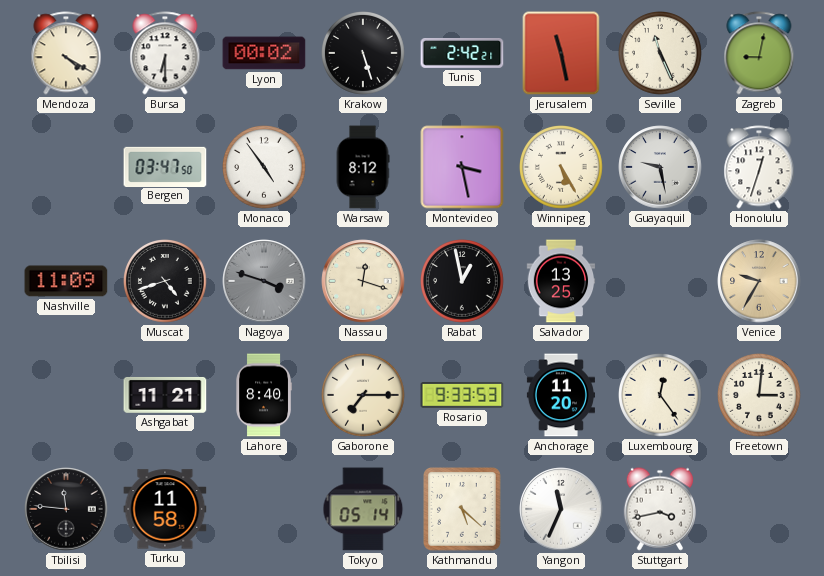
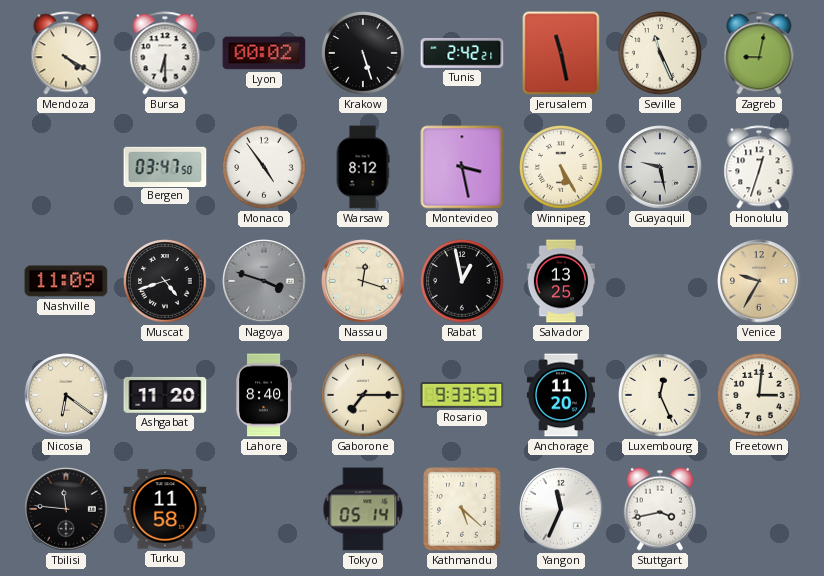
Nicosia: none -> 6:21 (66, 395)
Ashgabat: 11:21 -> 11:20 (165, 395)
Luxembourg: 12:24 -> 12:26 (661, 396)
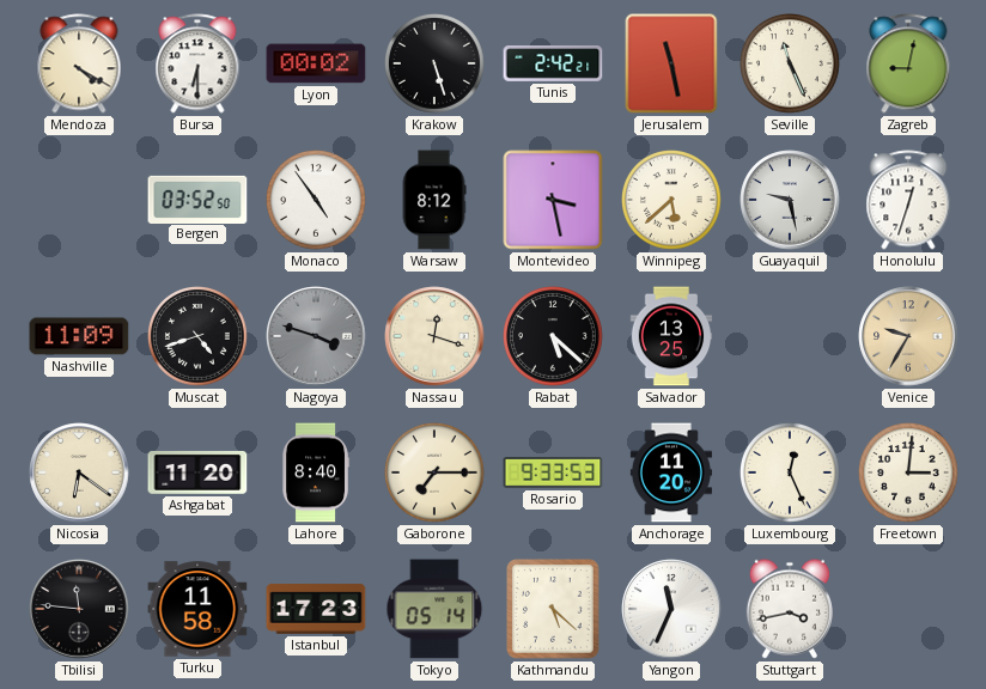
Bergen: 03:47 -> 03:52 (197, 199)
Winnipeg: 5:25 -> 5:38 (672, 201)
Rabat: 12:58 -> 5:22 (554, 337)
Istanbul: none -> 17:23 (316, 609)
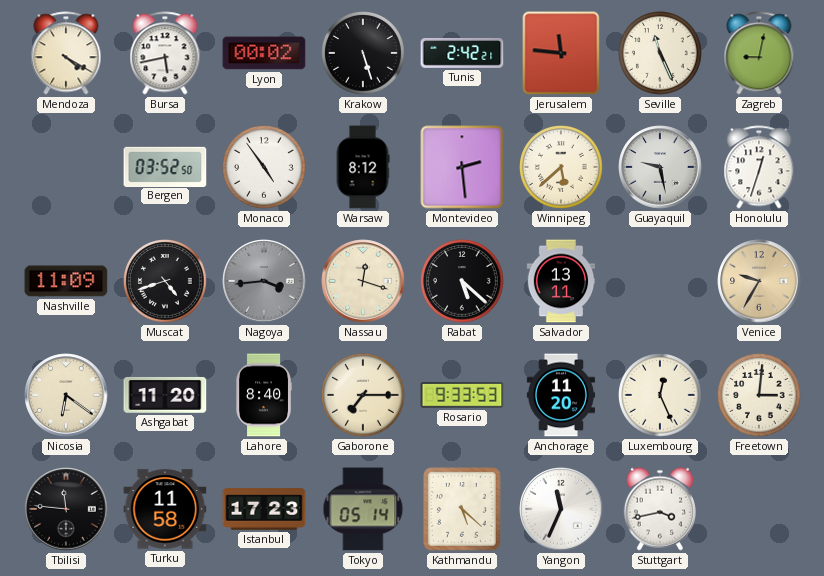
Bursa: 6:30 -> 5:43 (165, 53)
Jerusalem: 11:28 -> 11:46 (561, 53)
Montevideo: 3:28 -> 2:29 (462, 167)
Nagoya: 3:48 -> 3:44 (264, 281)
Salvador: 13:25 -> 13:11 (561, 281)
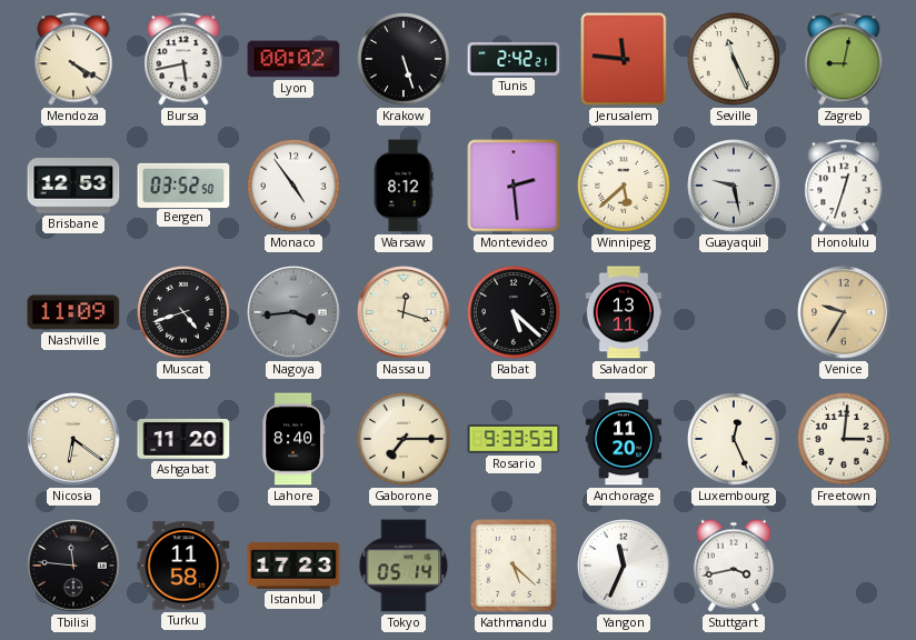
Brisbane: none -> 12:53 (73, 186)
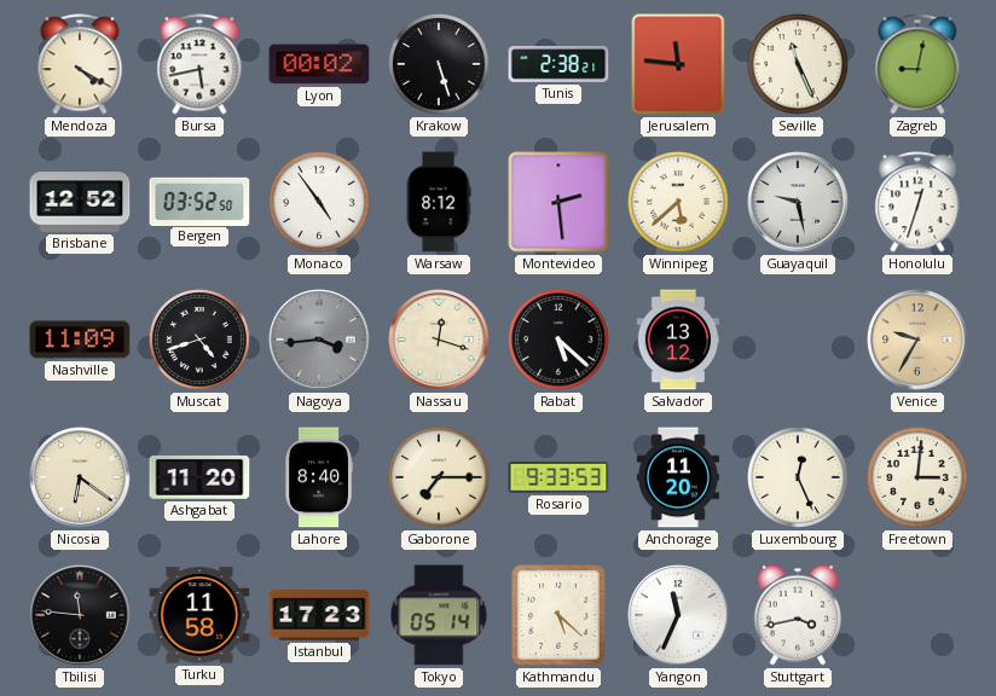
Tunis: 2:42 -> 2:38 (558, 65)
Brisbane: 12:53 -> 12:52 (80, 202)
Salvador: 13:11 -> 13:12 (678, 340)
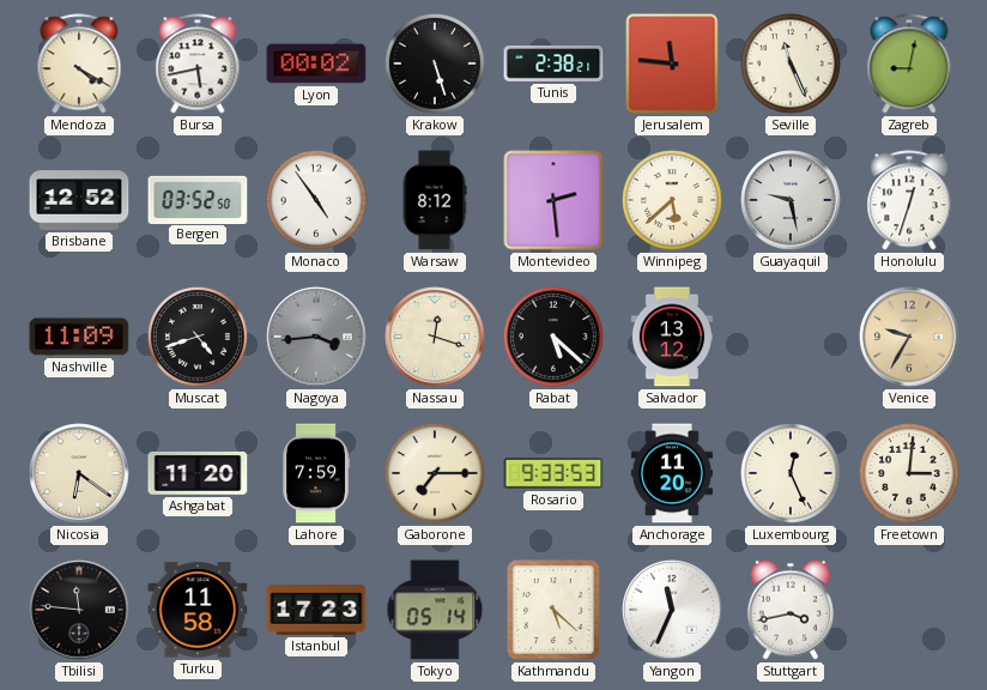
Lahore: 8:40 -> 7:59 (316, 473)
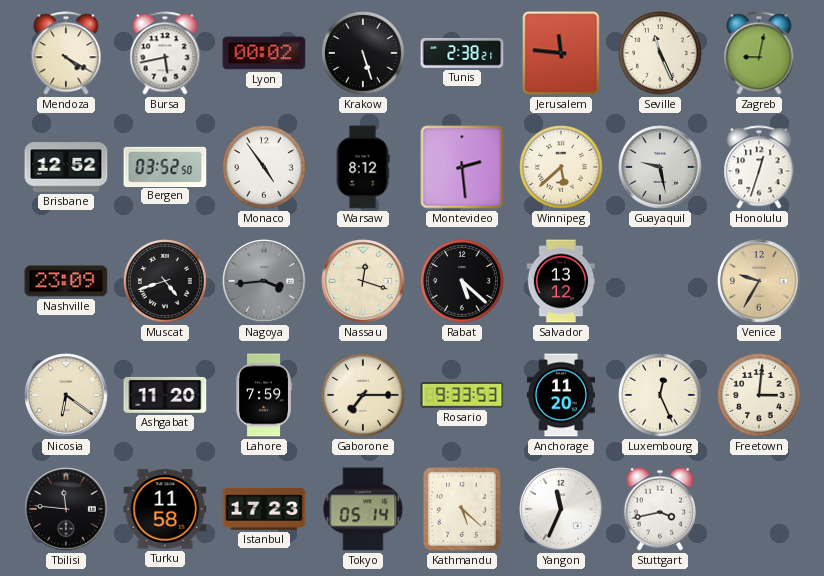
Nashville: 11:09 -> 23:09 (66, 281)
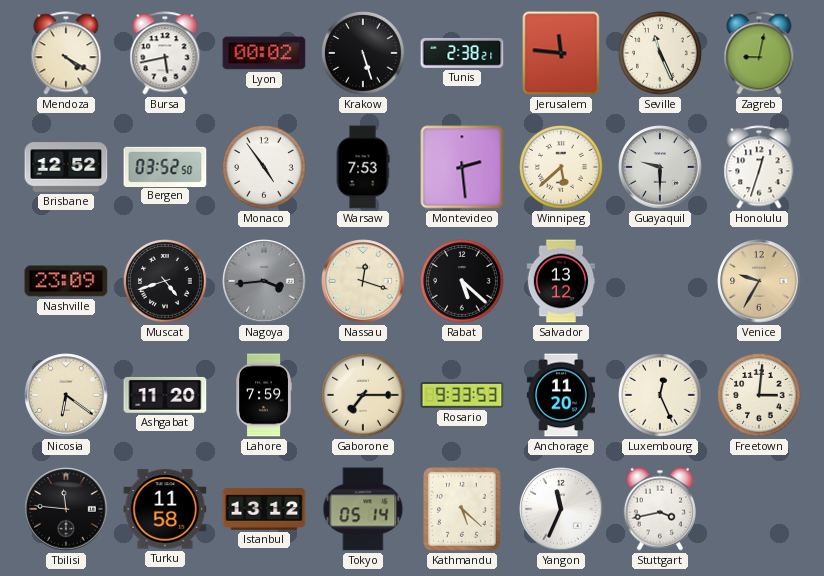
Warsaw: 8:12 -> 7:53 (363, 167)
Guayaquil: 9:28 -> 9:30 (660, 167)
Istanbul: 17:23 -> 13:12 (264, 509)
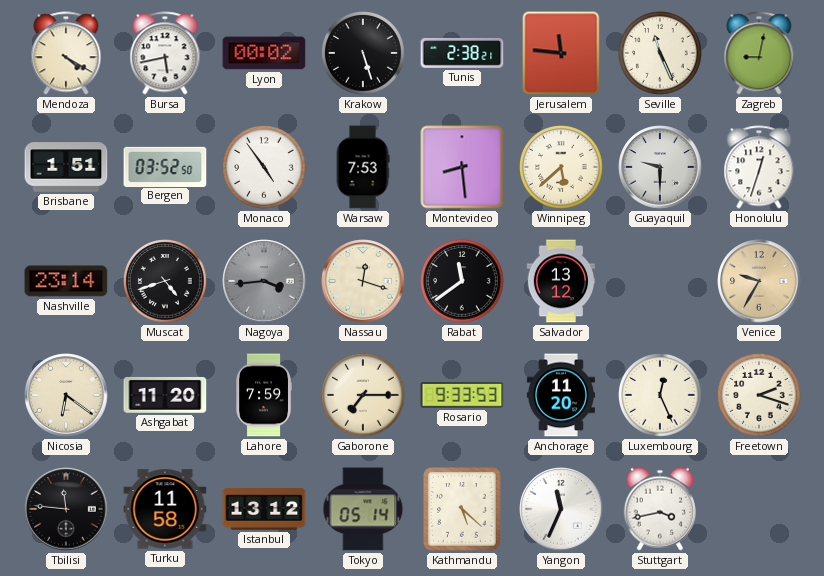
Brisbane: 12:52 -> 1:51 (66, 167)
Montevideo: 2:29 -> 8:29 (462, 167)
Nashville: 23:09 -> 23:14 (66, 281)
Rabat: 5:22 -> 11:39 (463, 282)
Freetown: 3:01 -> 2:18 (760, 396)
